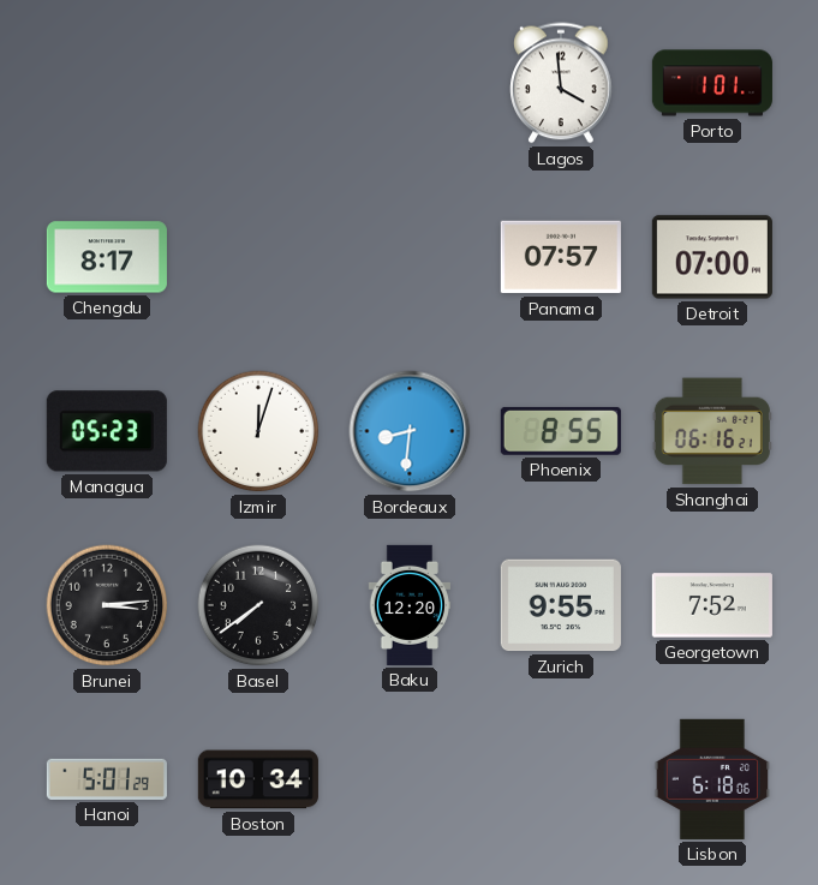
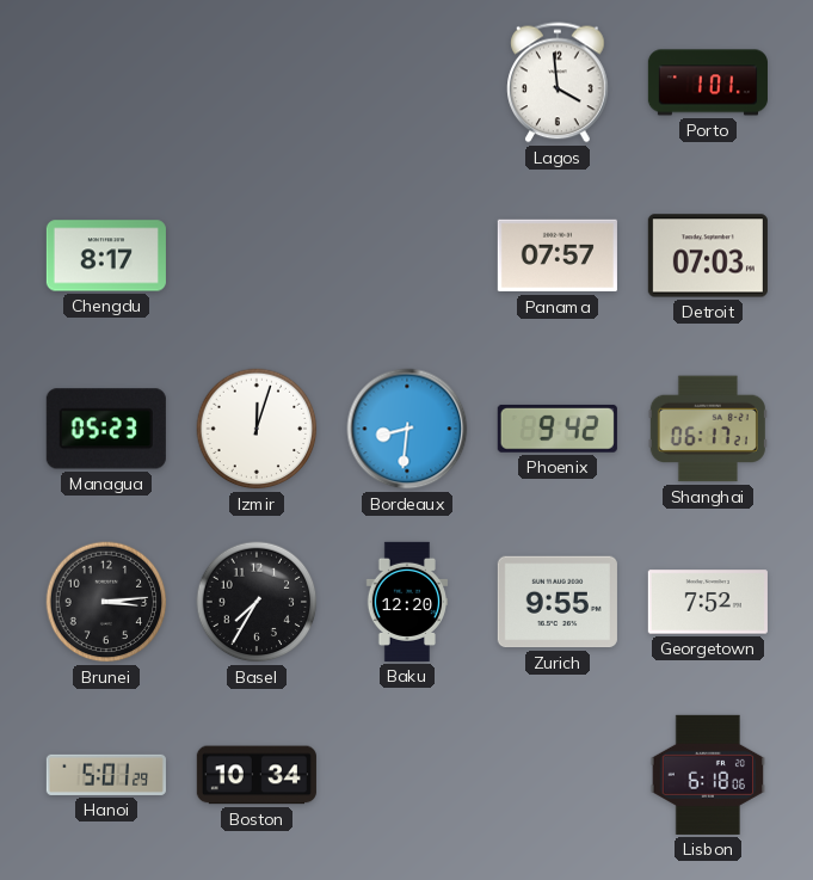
Detroit: 07:00 -> 07:03 (708, 256)
Phoenix: 8:55 -> 9:42 (558, 429)
Shanghai: 06:16 -> 06:17 (708, 429)
Basel: 7:39 -> 7:35 (257, 602)
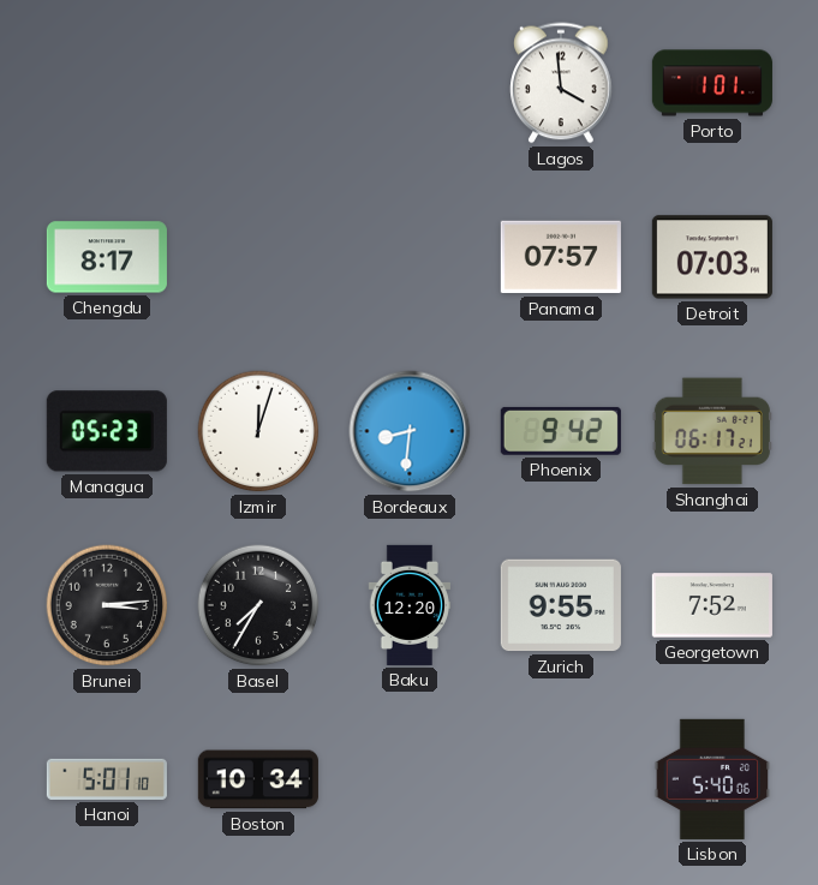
Hanoi: 5:01:29 -> 5:01:10 (107, 779)
Lisbon: 6:18 -> 5:40 (711, 779)
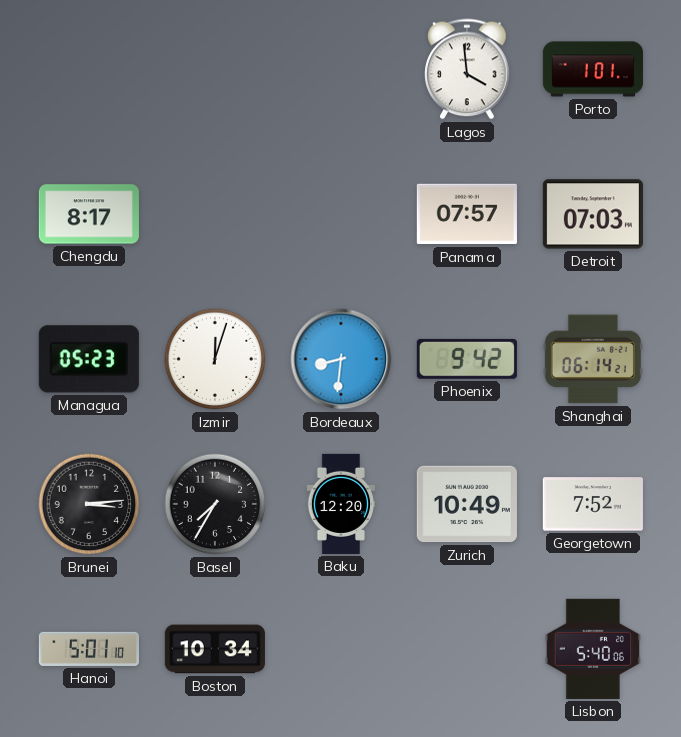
Shanghai: 06:17 -> 06:14 (593, 359)
Zurich: 9:55 -> 10:49 (467, 504)
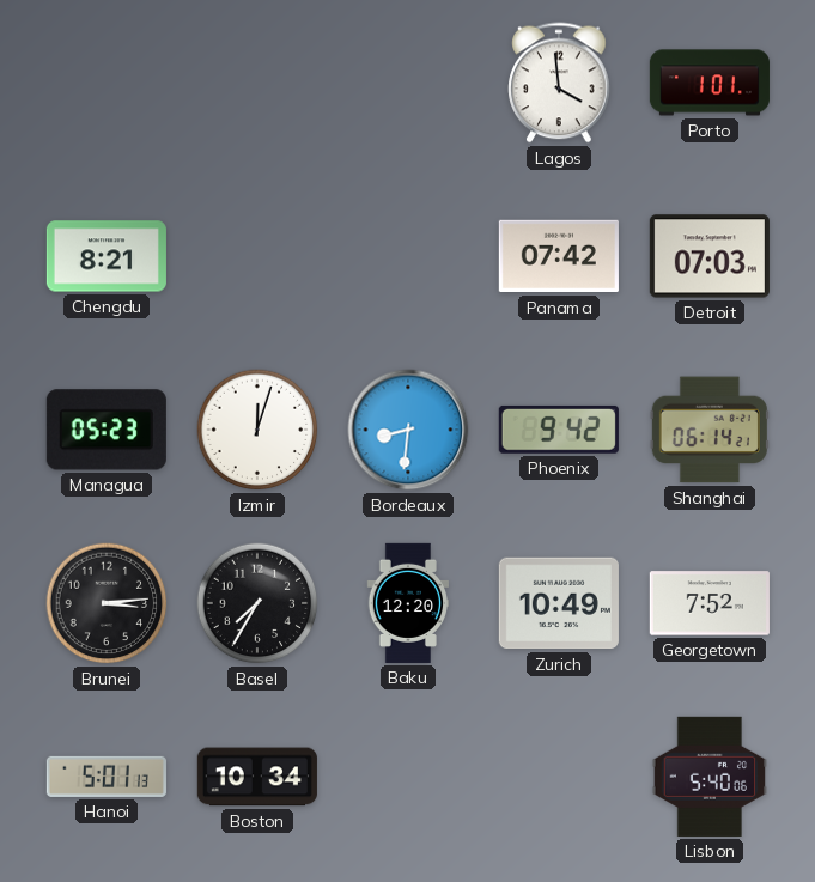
Chengdu: 8:17 -> 8:21 (107, 256)
Panama: 07:57 -> 07:42 (559, 256)
Hanoi: 5:01:10 -> 5:01:13 (107, 777)
